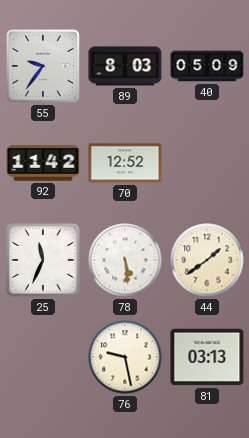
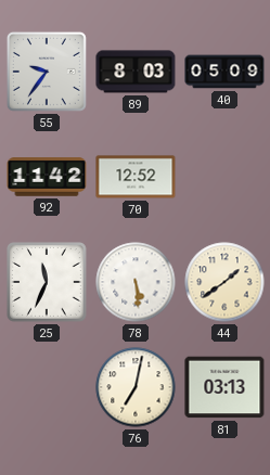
76: 9:28 -> 7:02 (136, 387)
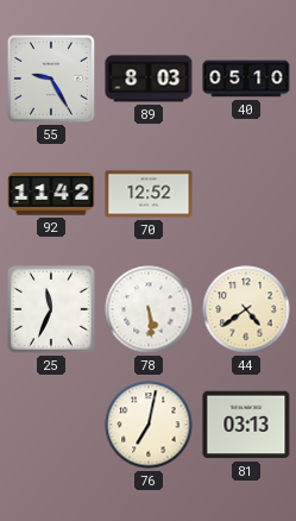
55: 9:36 -> 9:25 (51, 79)
40: 05:09 -> 05:10 (246, 79)
44: 1:39 -> 4:39 (246, 309)
